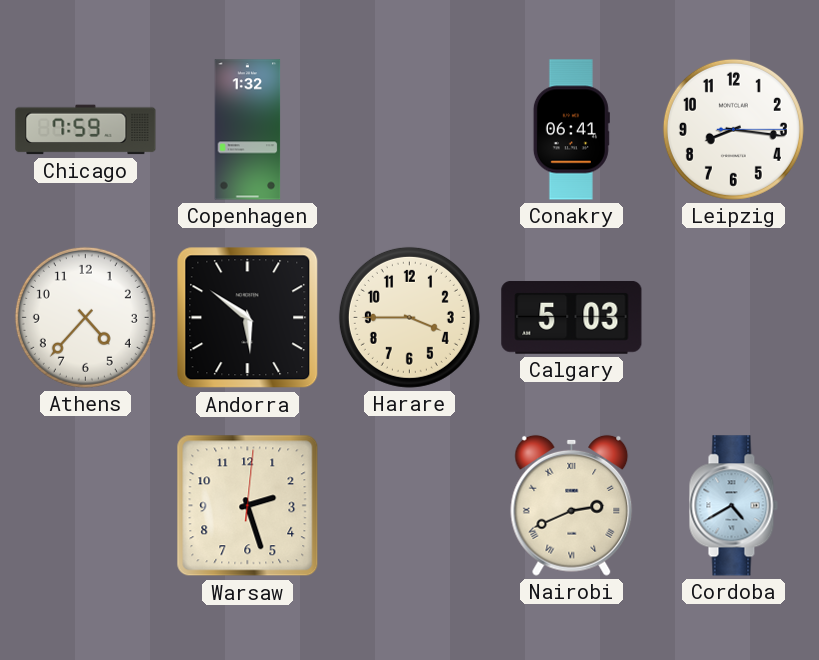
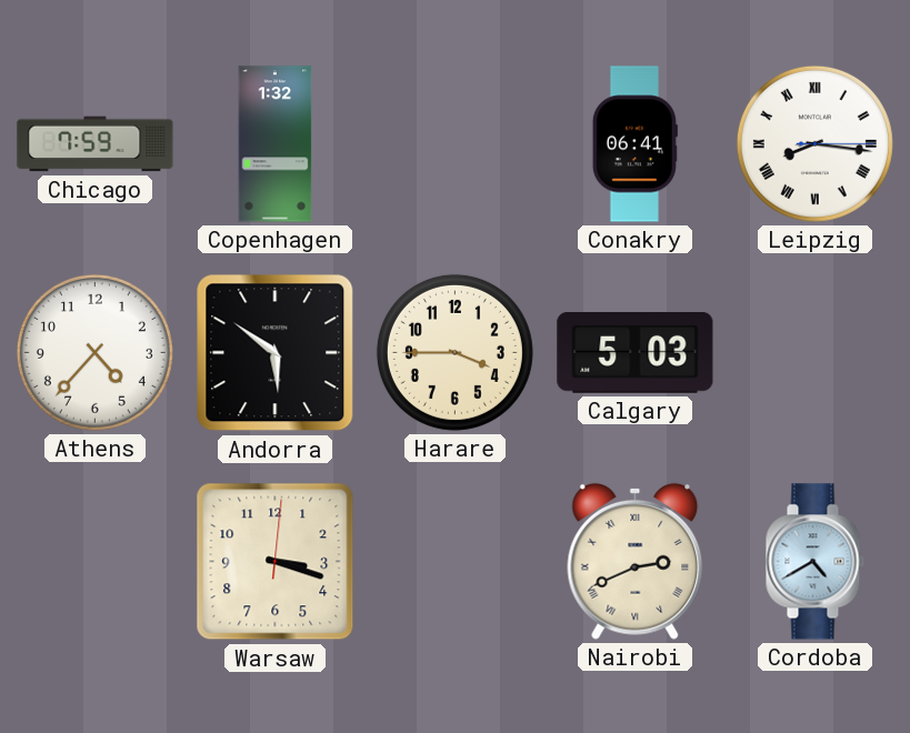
Leipzig numerals: Arabic -> Roman (814, 143)
Warsaw: 2:27 -> 3:18 (276, 562)
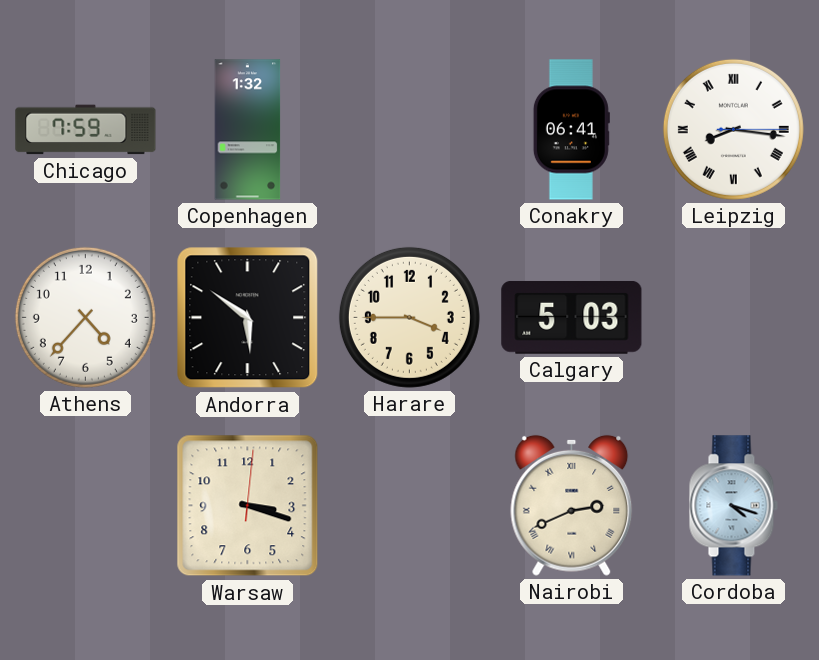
Cordoba: 4:40 -> 4:18 (733, 506)
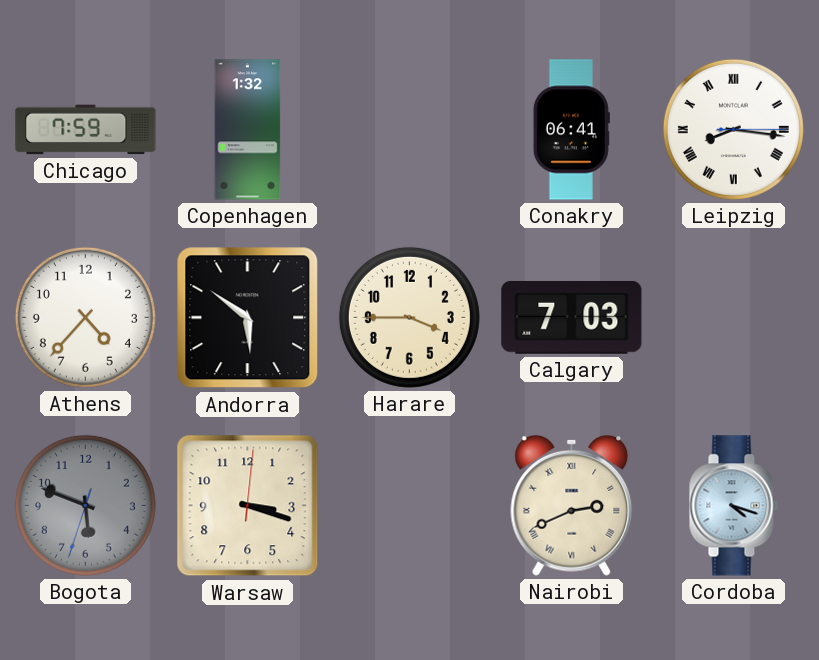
Calgary: 5:03 -> 7:03 (572, 317)
Bogota: none -> 5:48 (85, 505)
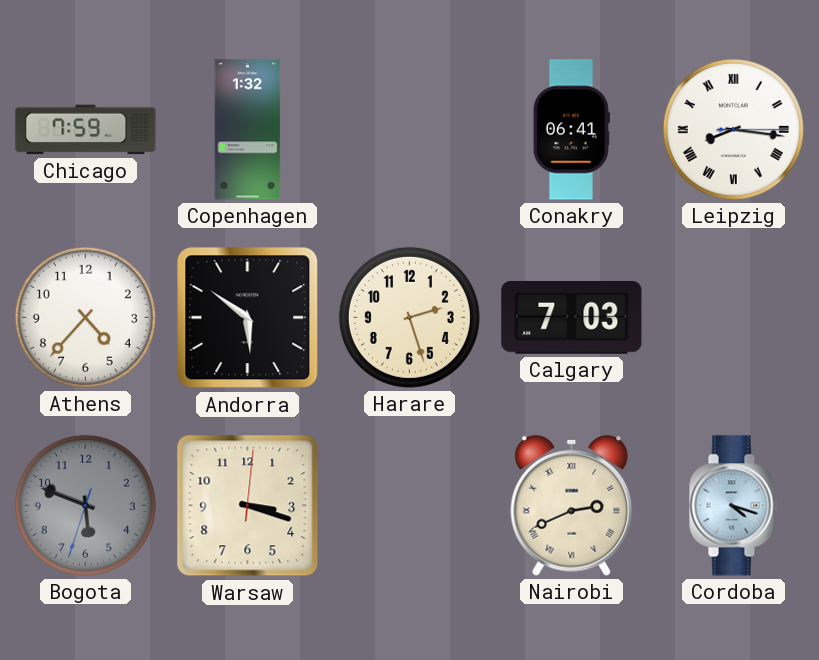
Harare: 3:45 -> 2:27 (409, 317)
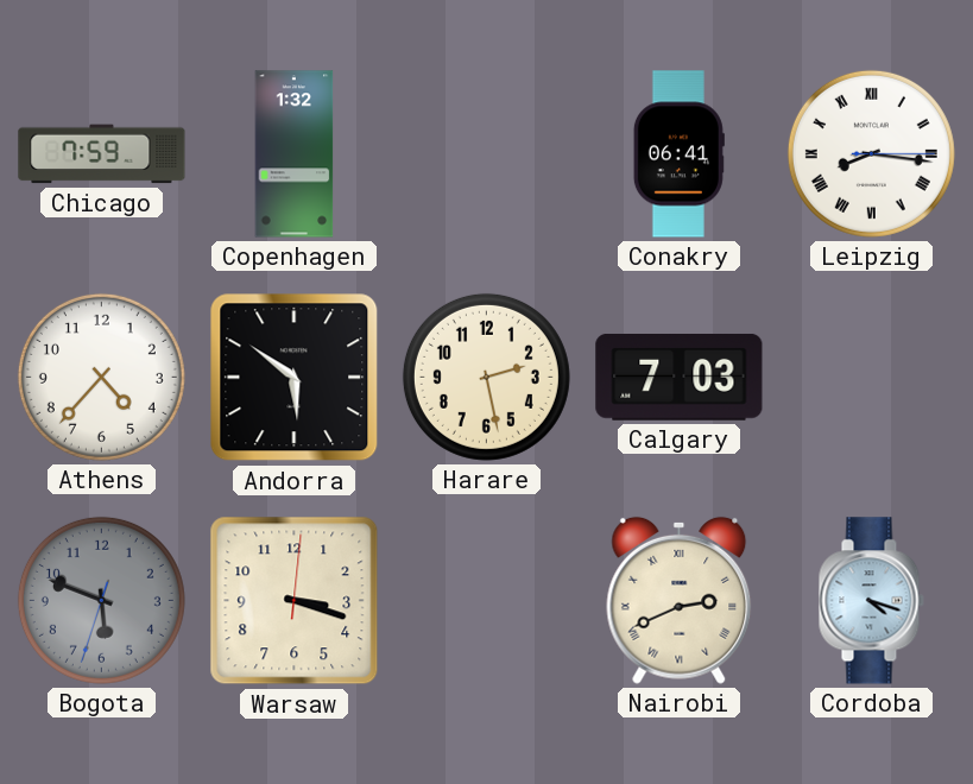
Harare: 2:27 -> 2:28 (486, 377)
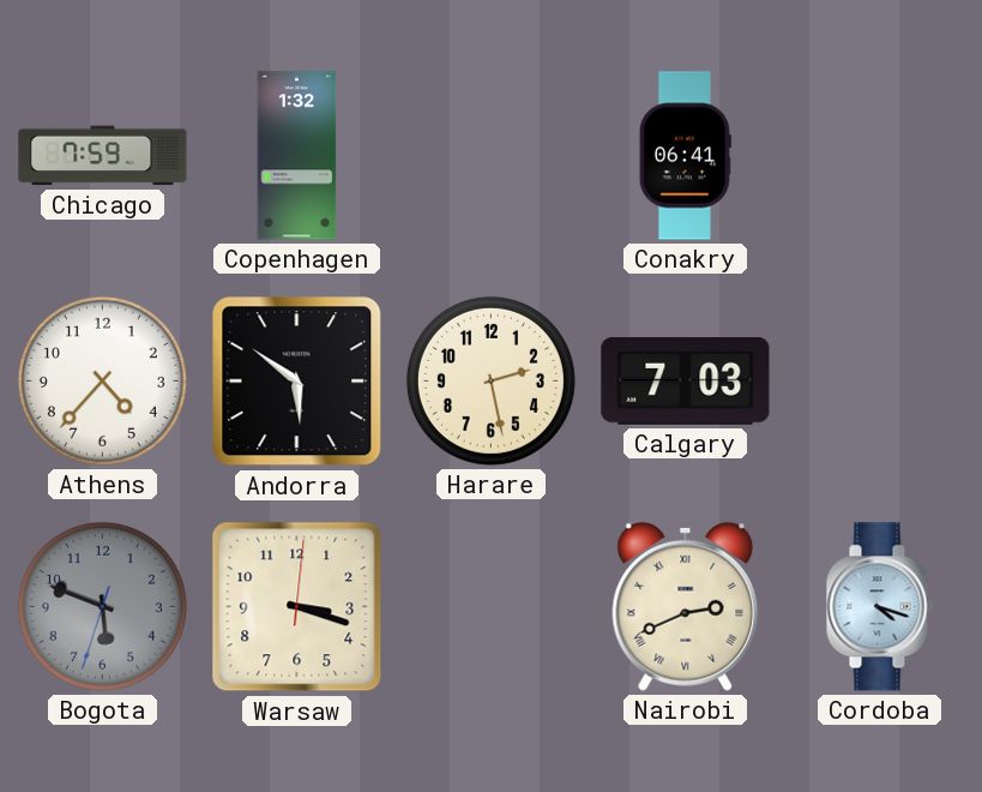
Leipzig: 8:16 -> none (871, 153)
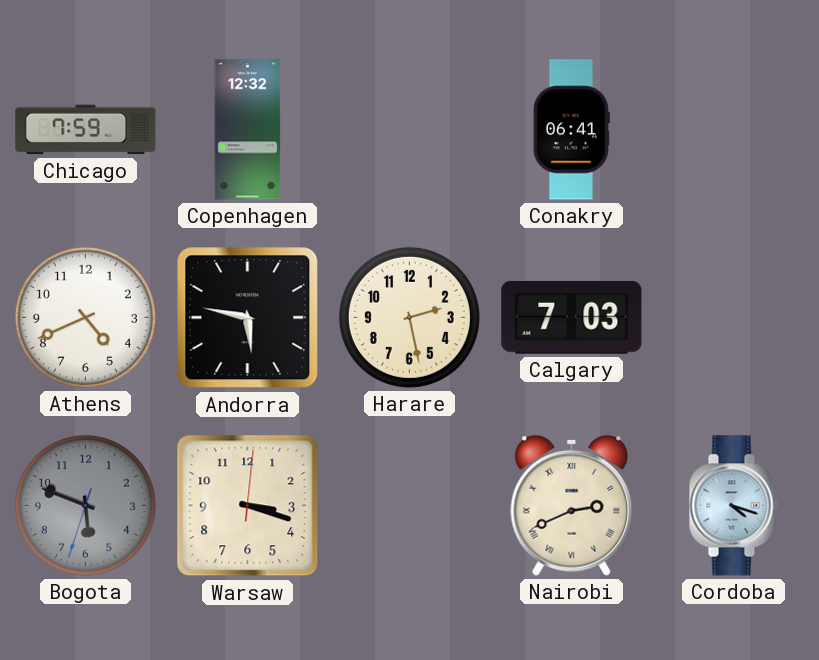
Copenhagen: 1:32 -> 12:32 (248, 130)
Athens: 4:37 -> 4:41 (85, 317)
Andorra: 5:51 -> 5:47 (248, 318)
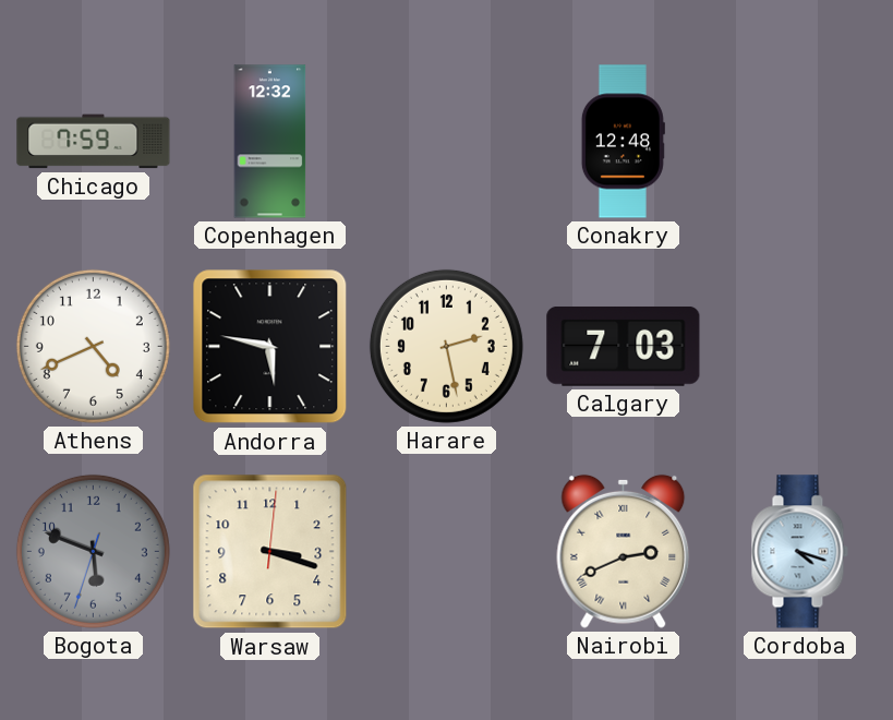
Conakry: 06:41 -> 12:48 (623, 142)
